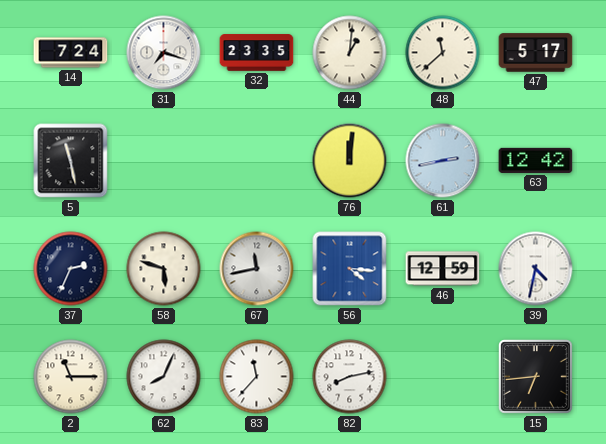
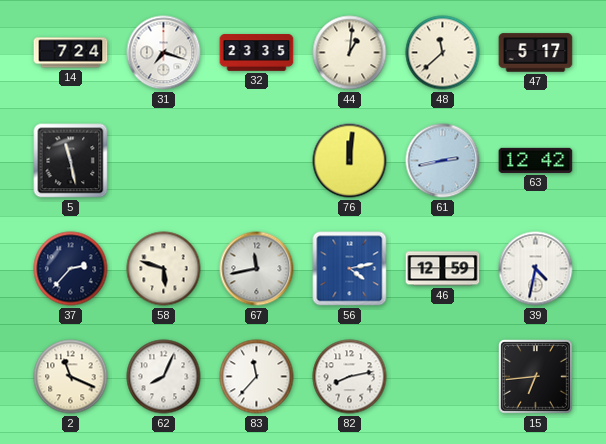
37: 2:34 -> 2:37 (71, 269)
56: 4:16 -> 4:13 (350, 269)
2: 11:15 -> 11:19 (71, 377)
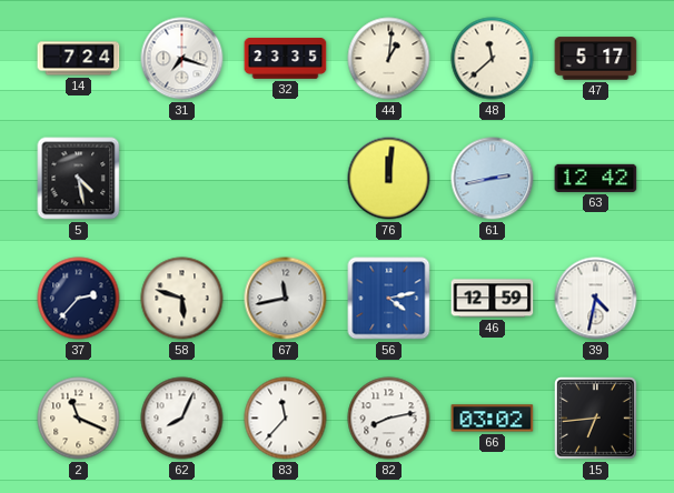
5: 11:28 -> 4:28 (79, 179)
66: none -> 03:02 (493, 419)
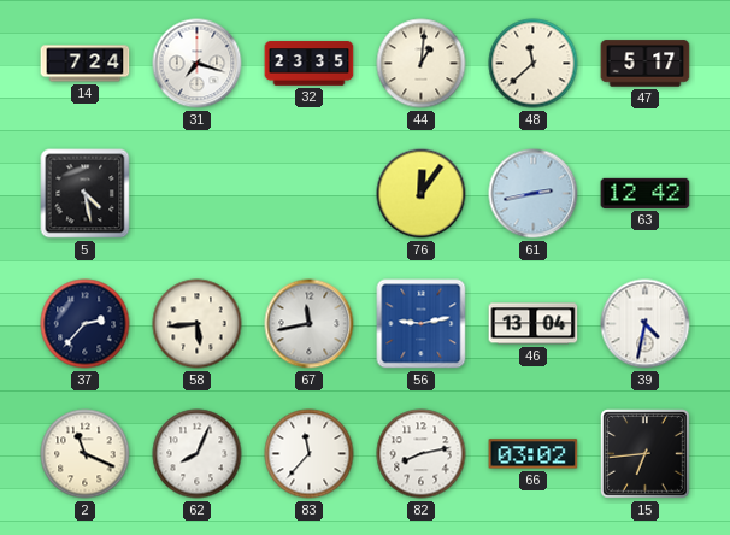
76: 12:01 -> 12:06 (422, 194)
58: 5:48 -> 5:44 (198, 324)
56: 4:13 -> 9:13 (422, 324)
46: 12:59 -> 13:04 (534, 324)
